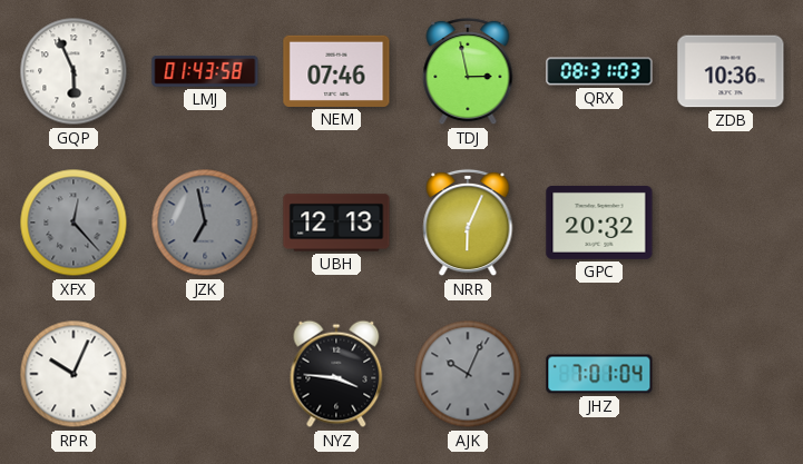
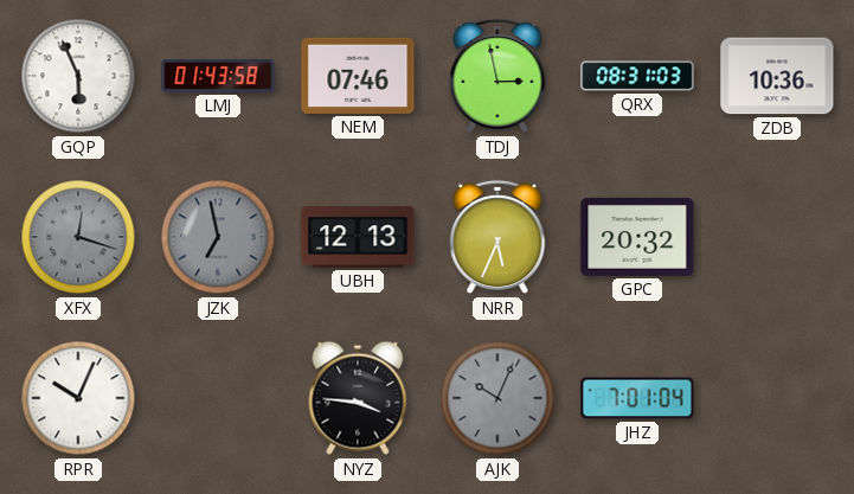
XFX: 12:23 -> 12:18 (78, 237)
NRR: 6:04 -> 5:34 (497, 237)
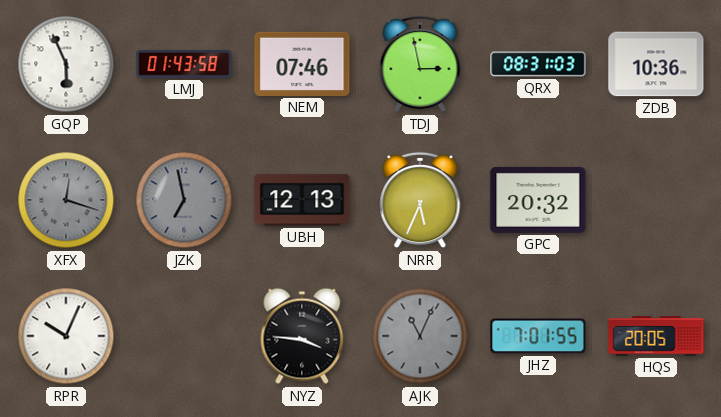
AJK: 10:04 -> 11:04 (420, 336)
JHZ: 7:01:04 -> 7:01:55 (538, 336)
HQS: none -> 20:05 (656, 336)
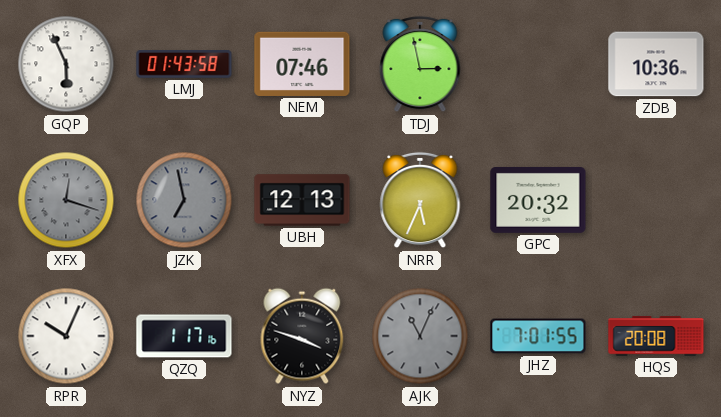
QRX: 08:31 -> none (538, 64)
QZQ: none -> 1:17 (184, 336)
NYZ: 3:46 -> 3:48 (302, 336)
HQS: 20:05 -> 20:08 (656, 336)
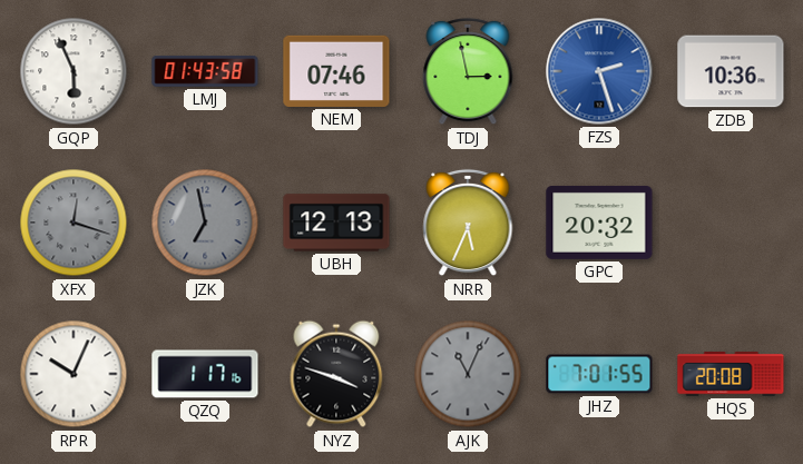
FZS: none -> 2:27 (599, 71)
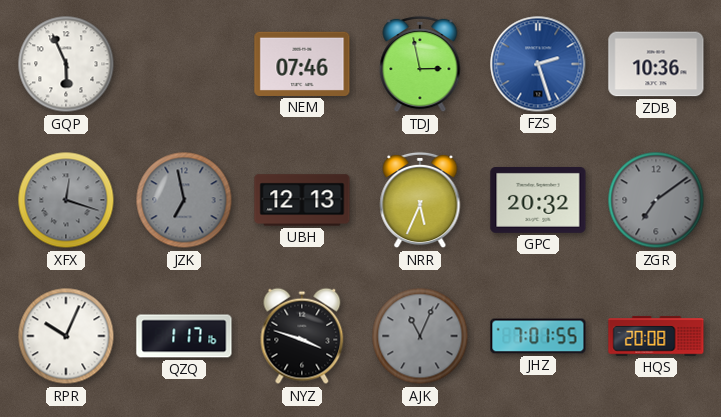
LMJ: 01:43 -> none (205, 72)
ZGR: none -> 7:09 (656, 200)
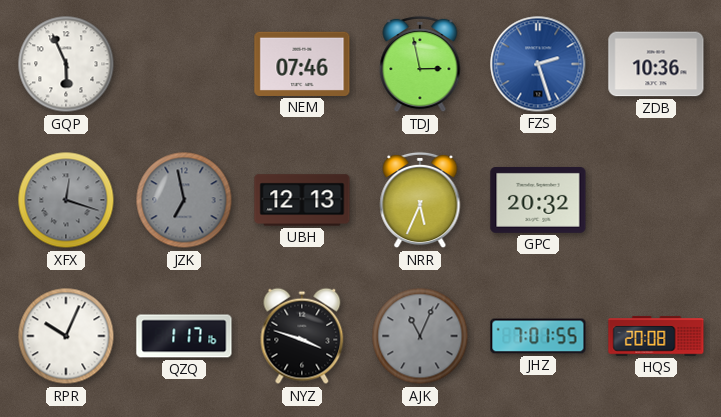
ZGR: 7:09 -> none (656, 200)
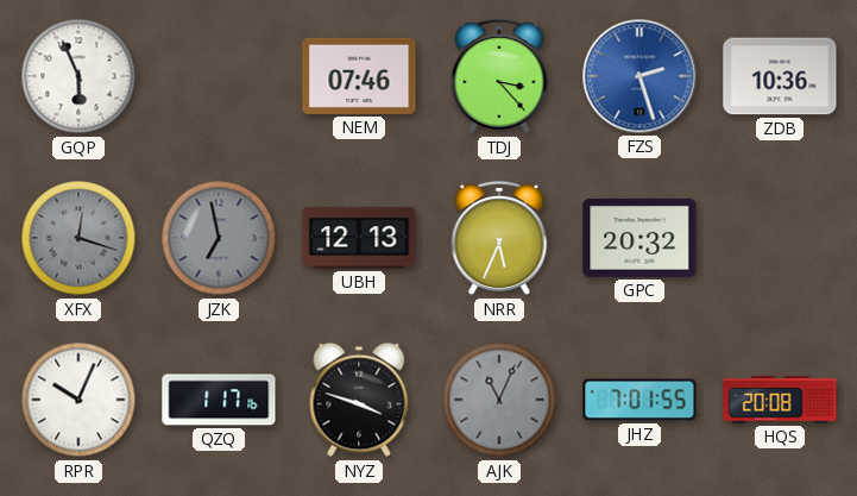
TDJ: 2:58 -> 3:23 (499, 76)
